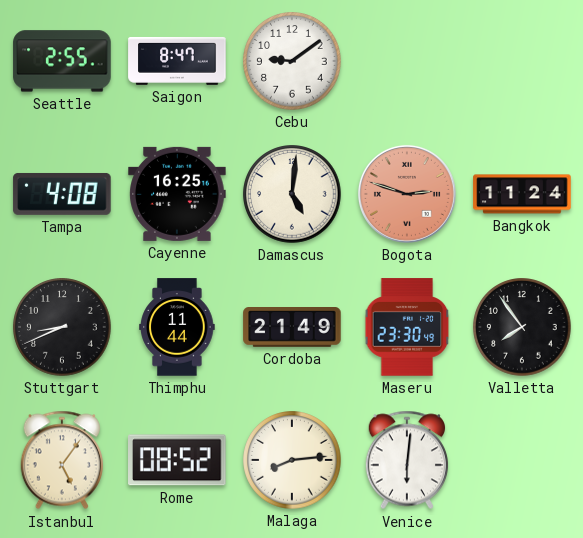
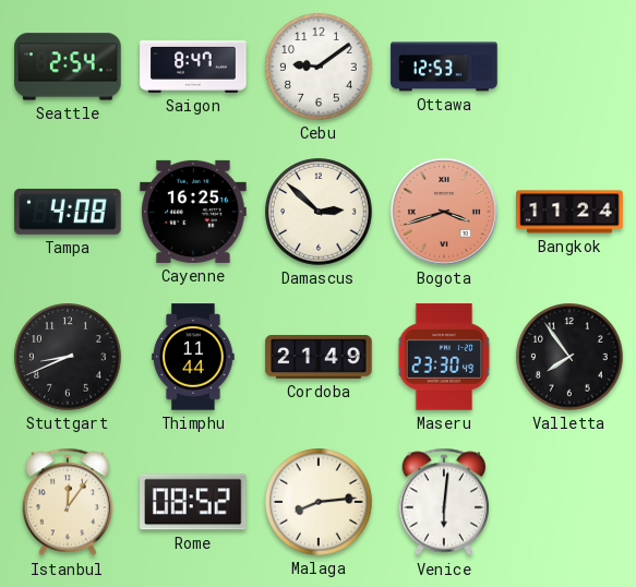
Seattle: 2:55 -> 2:54 (68, 67)
Ottawa: none -> 12:53 (444, 67)
Damascus: 5:01 -> 2:52 (319, 212)
Bogota: 2:48 -> 3:42 (444, 212)
Istanbul: 5:06 -> 12:06 (67, 502)
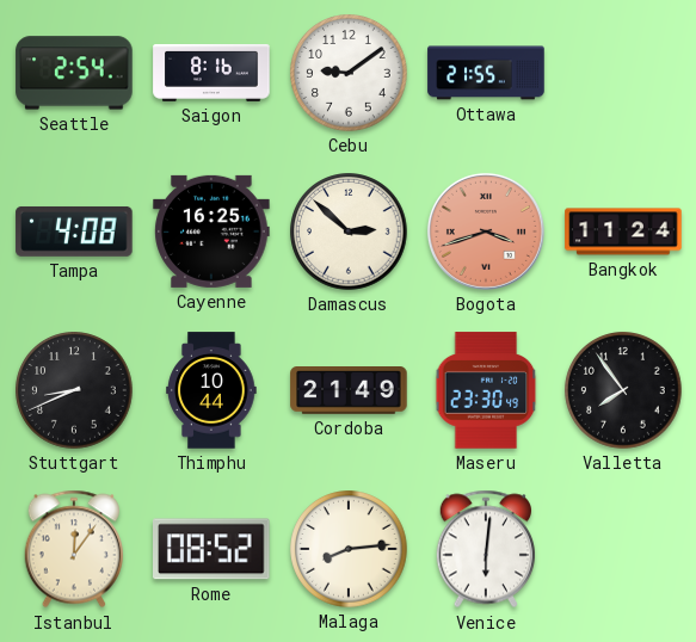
Saigon: 8:47 -> 8:16 (211, 73)
Ottawa: 12:53 -> 21:55 (486, 73)
Thimphu: 11:44 -> 10:44 (211, 390)
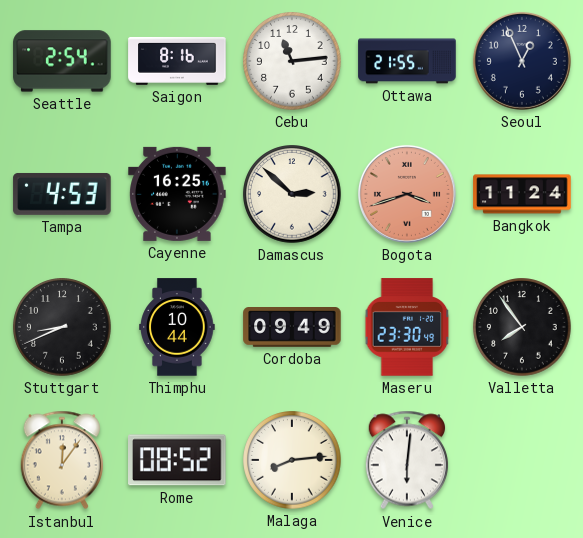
Cebu: 9:09 -> 11:14 (292, 61)
Seoul: none -> 12:56 (522, 61)
Tampa: 4:08 -> 4:53 (62, 194)
Cordoba: 21:49 -> 09:49 (292, 328)
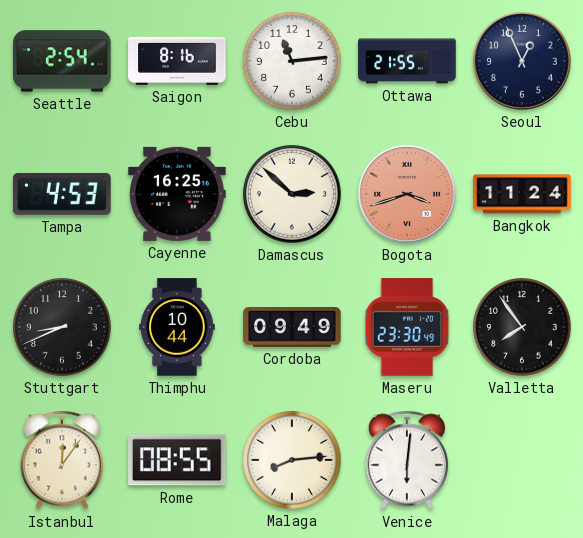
Rome: 08:52 -> 08:55 (178, 460)
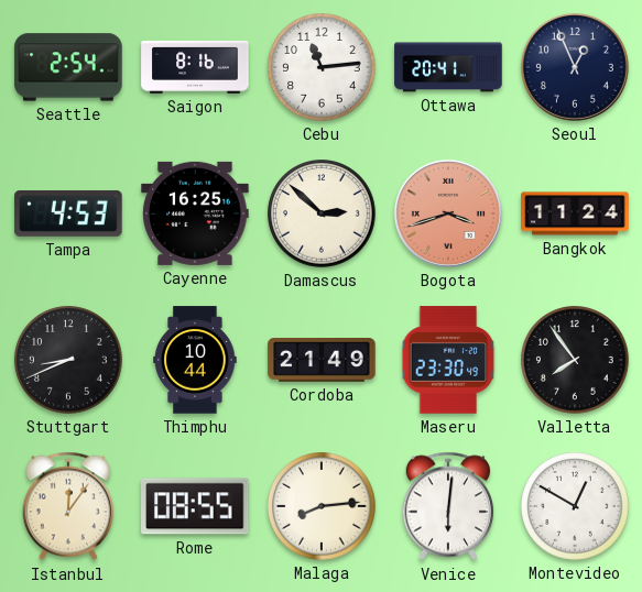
Ottawa: 21:55 -> 20:41 (448, 67)
Cordoba: 09:49 -> 21:49 (322, 361)
Montevideo: none -> 12:50 (575, 506)
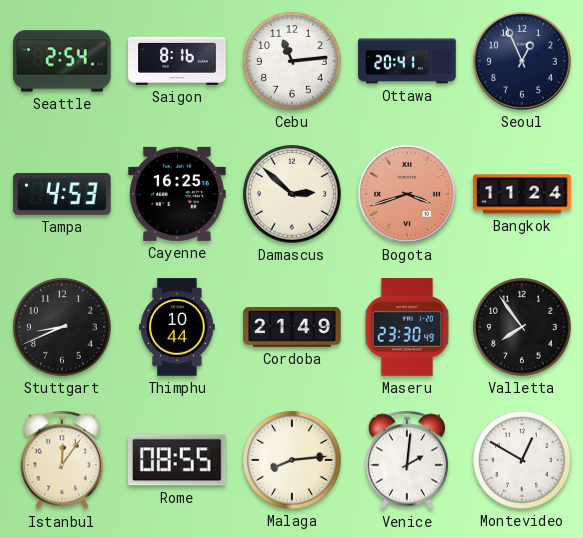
Venice: 6:01 -> 2:01 (406, 460)
